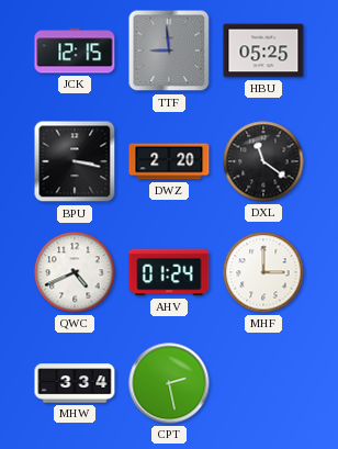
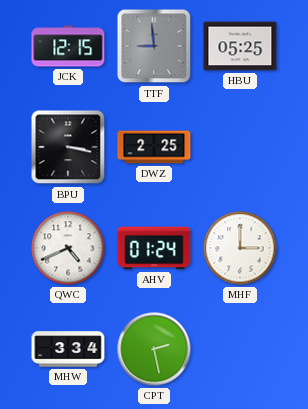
DWZ: 2:20 -> 2:25 (154, 147)
DXL: 11:21 -> none (263, 161)
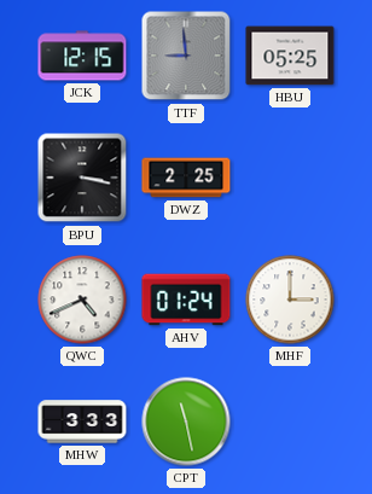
MHW: 3:34 -> 3:33 (82, 422)
CPT: 2:28 -> 11:28 (186, 422)
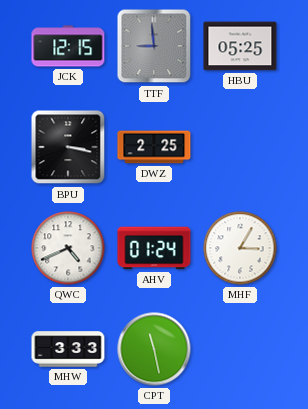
MHF: 3:00 -> 3:05 (240, 248)
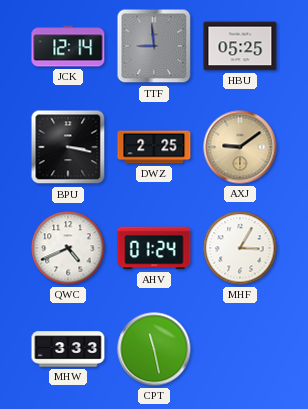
JCK: 12:15 -> 12:14 (68, 46)
AXJ: none -> 9:09 (240, 147)
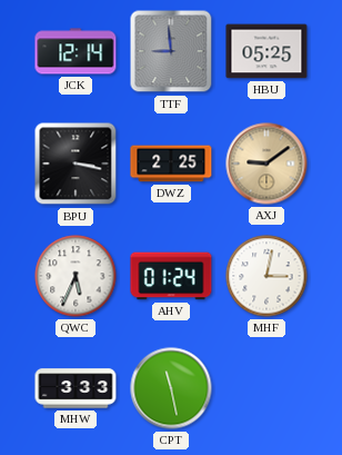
QWC: 4:41 -> 5:34 (76, 276)
MHF: 3:05 -> 3:02 (266, 276)
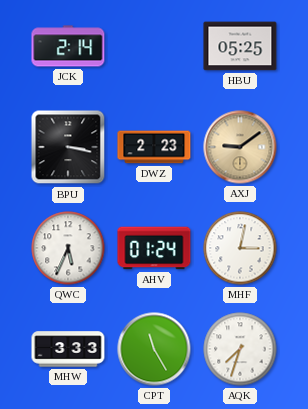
JCK: 12:14 -> 2:14 (68, 46)
TTF: 8:59 -> none (171, 51)
DWZ: 2:25 -> 2:23 (154, 147)
CPT: 11:28 -> 11:25 (154, 349)
AQK: none -> 7:33 (240, 349)
